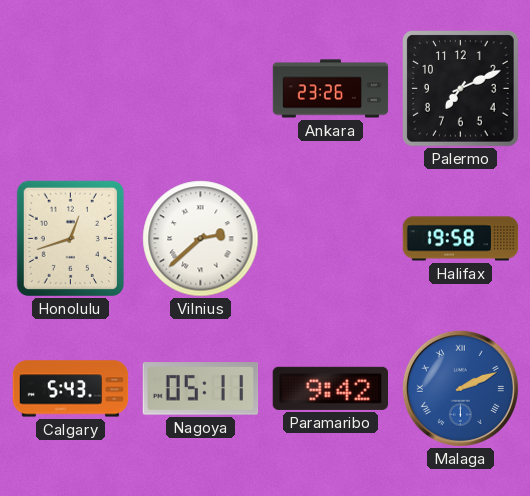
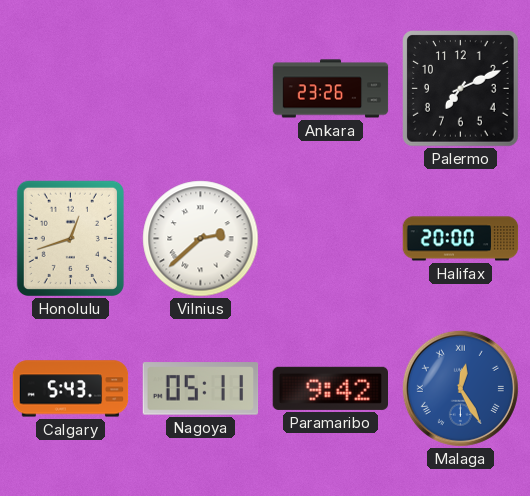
Halifax: 19:58 -> 20:00 (461, 239)
Malaga: 2:11 -> 12:25 (460, 388)
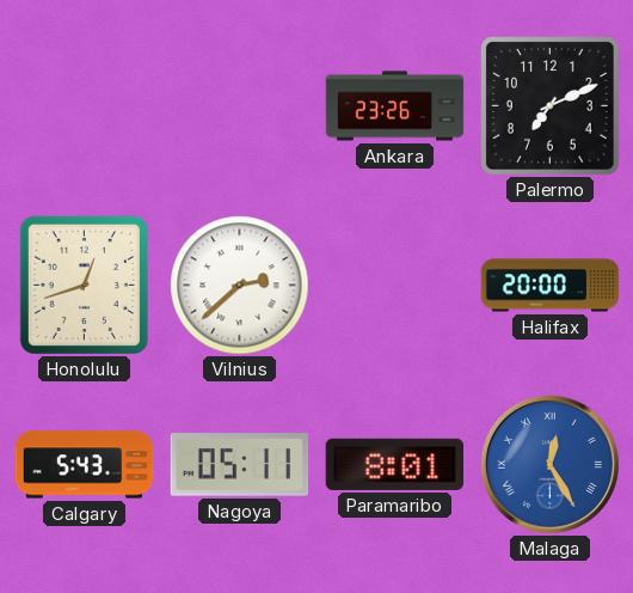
Paramaribo: 9:42 -> 8:01 (394, 464)
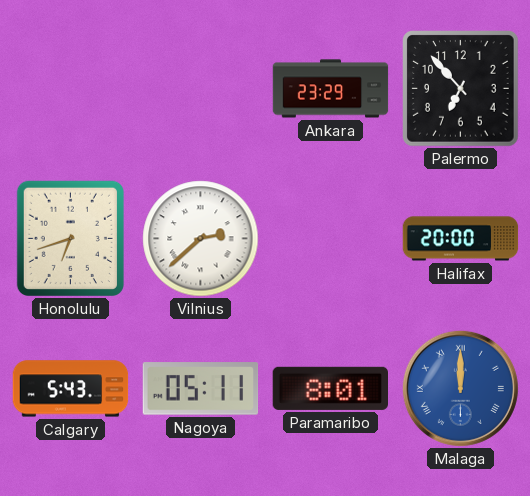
Ankara: 23:26 -> 23:29 (331, 89)
Palermo: 7:11 -> 6:53 (461, 89)
Honolulu: 12:42 -> 6:42 (70, 238)
Malaga: 12:25 -> 12:00 (460, 388)
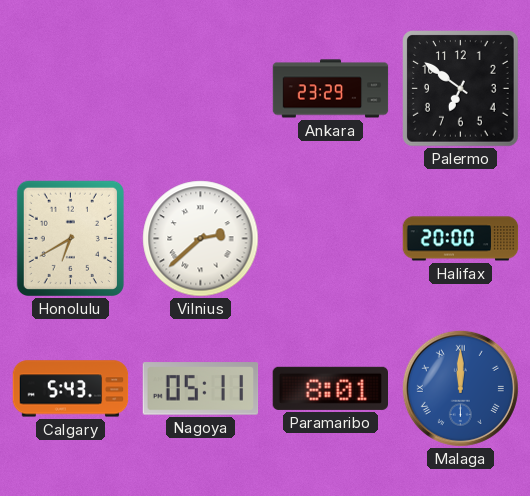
Palermo: 6:53 -> 6:51 (461, 89)
Honolulu: 6:42 -> 6:40 (70, 238)
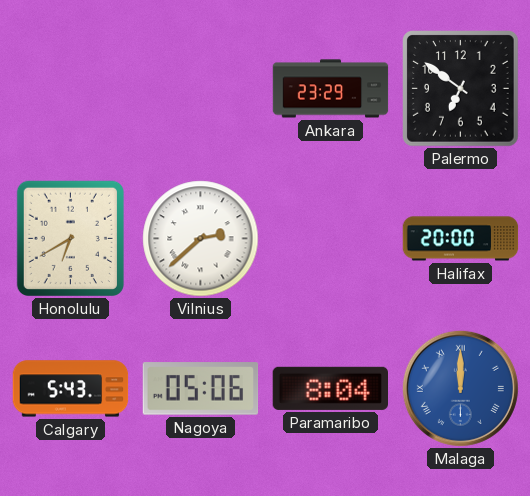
Nagoya: 05:11 -> 05:06 (201, 389)
Paramaribo: 8:01 -> 8:04 (330, 388)
